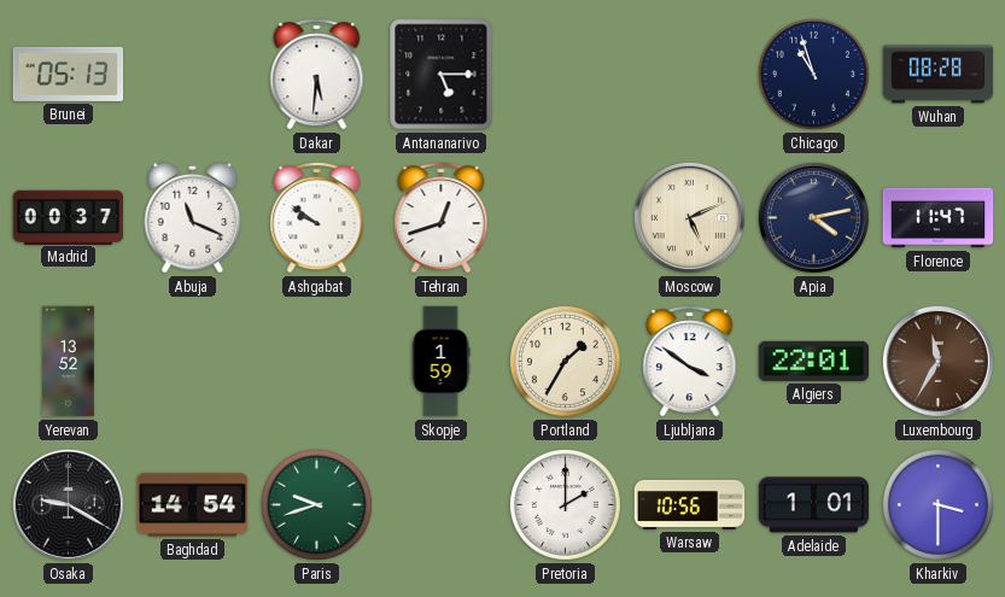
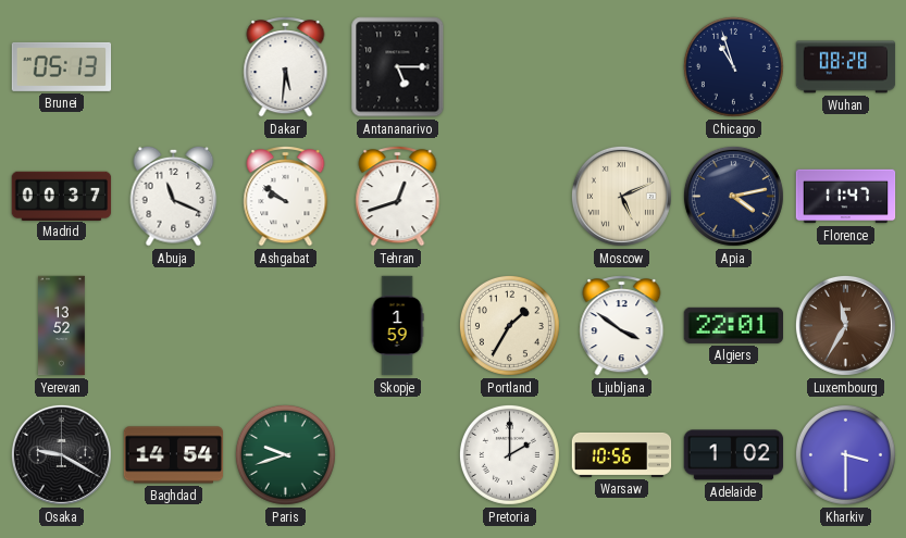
Adelaide: 1:01 -> 1:02 (734, 455)
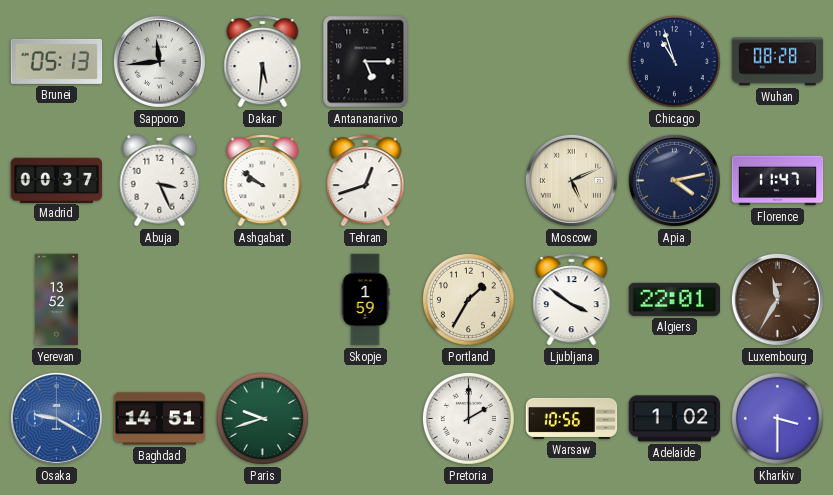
Sapporo: none -> 11:44 (159, 61)
Abuja: 11:19 -> 3:26 (160, 180)
Osaka dial: black -> blue (56, 418)
Baghdad: 14:54 -> 14:51 (160, 419)
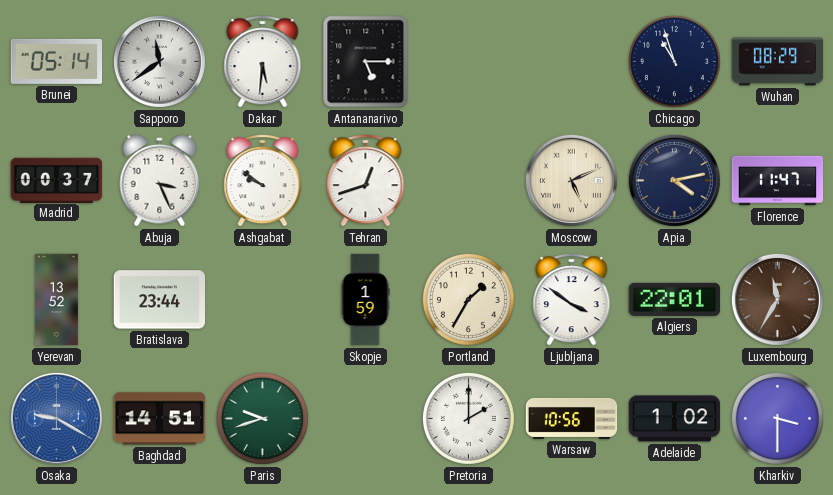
Brunei: 05:13 -> 05:14 (57, 61)
Sapporo: 11:44 -> 11:39 (159, 61)
Wuhan: 08:28 -> 08:29 (778, 62)
Bratislava: none -> 23:44 (160, 300)
